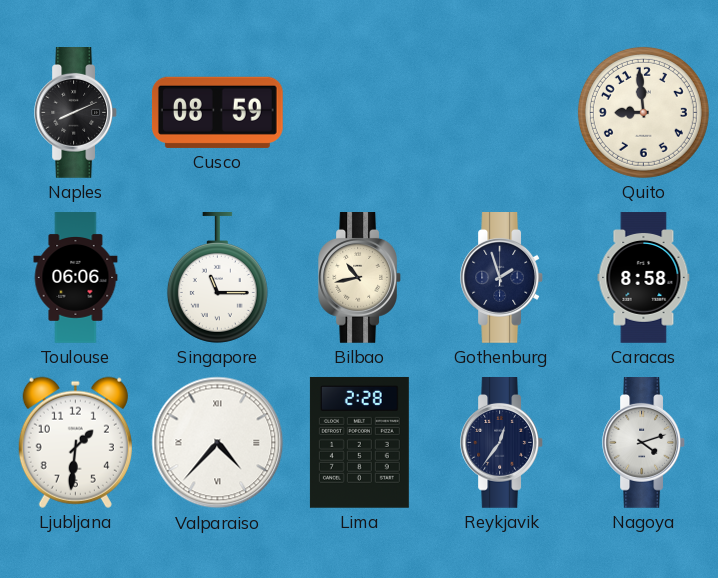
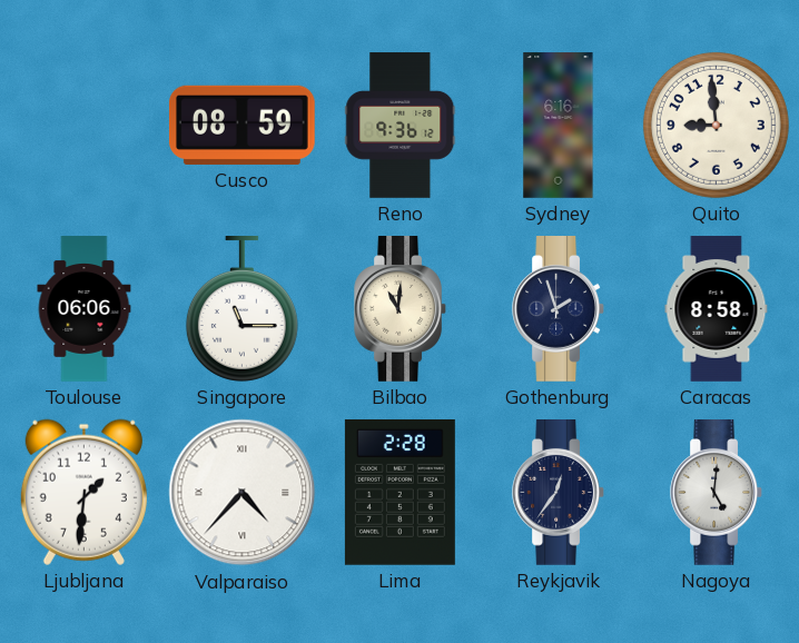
Naples: 8:11 -> none (75, 113)
Reno: none -> 9:36 (401, 126)
Sydney: none -> 6:16 (559, 126)
Bilbao: 10:43 -> 11:01 (399, 309)
Nagoya: 4:12 -> 5:01 (716, 493)
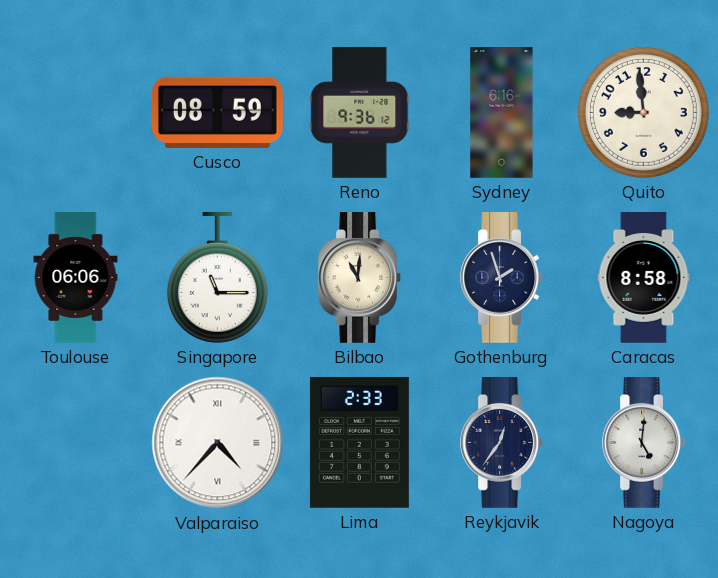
Ljubljana: 1:31 -> none (83, 492)
Lima: 2:28 -> 2:33 (359, 442)
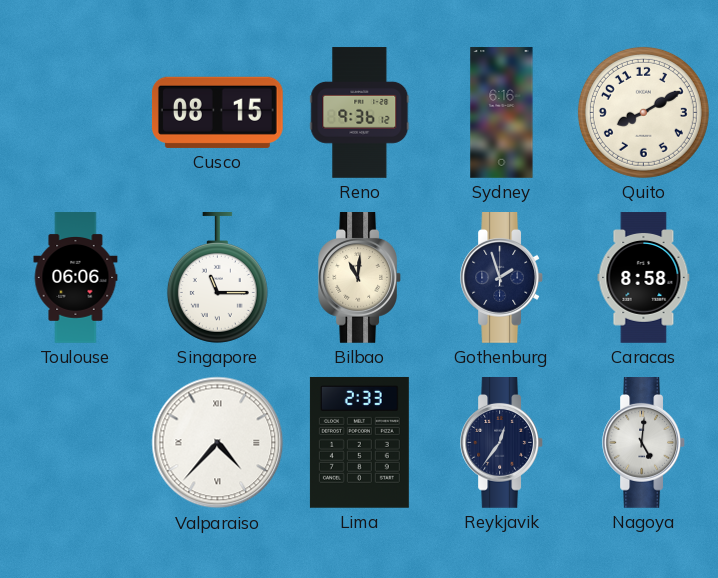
Cusco: 08:59 -> 08:15 (217, 112)
Quito: 8:59 -> 8:10 (643, 112)
